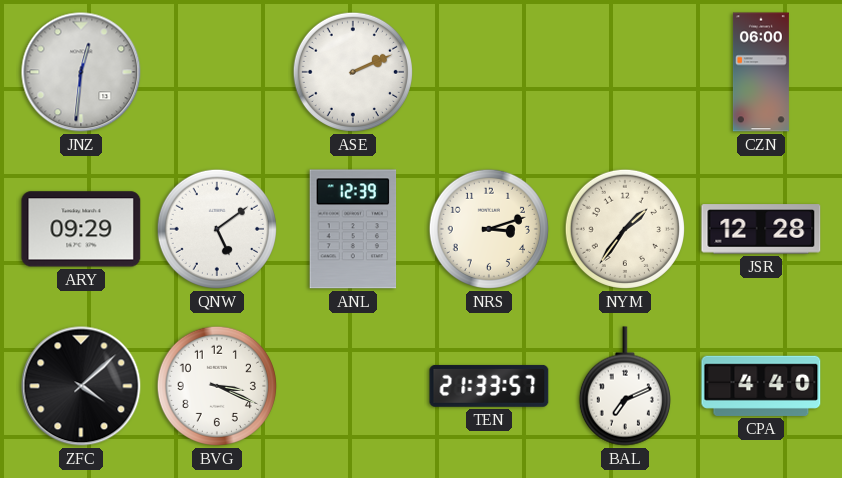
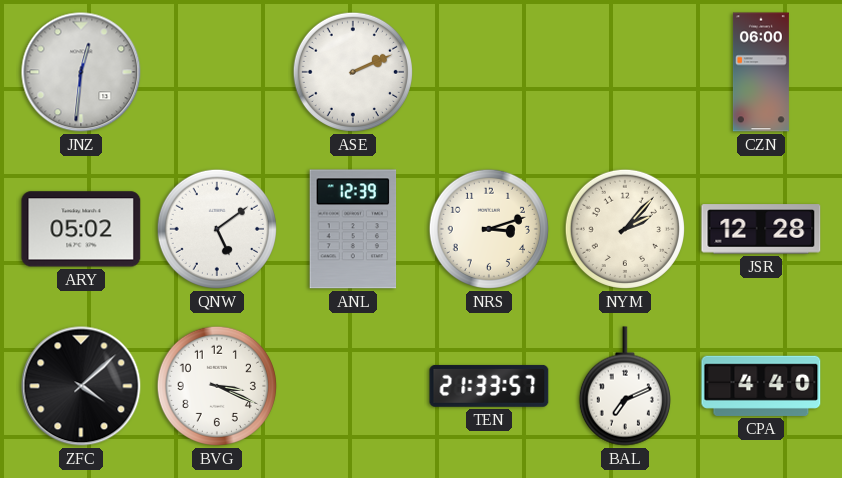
ARY: 09:29 -> 05:02 (81, 229)
NYM: 1:36 -> 2:07 (625, 229)
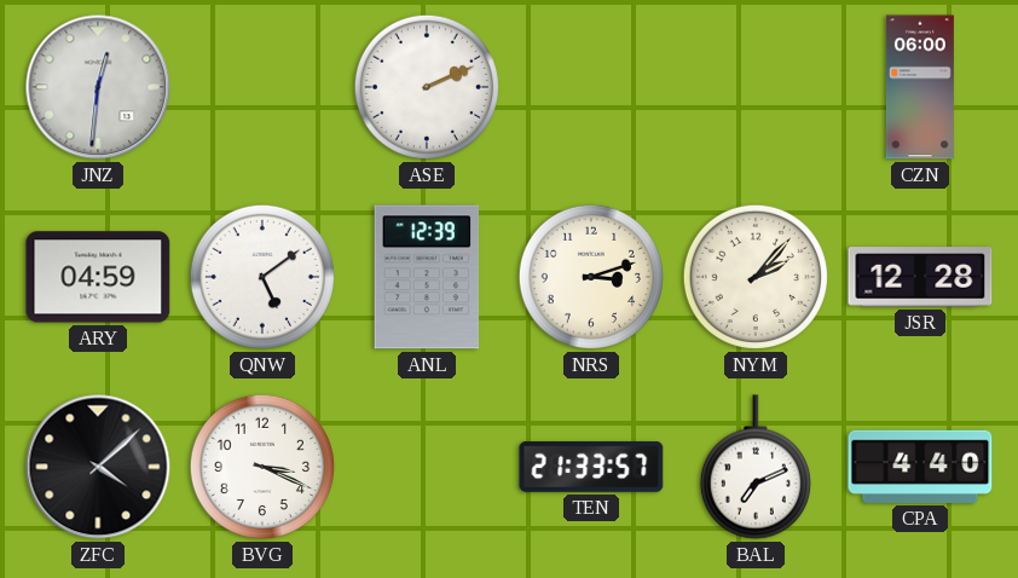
ARY: 05:02 -> 04:59 (98, 277)
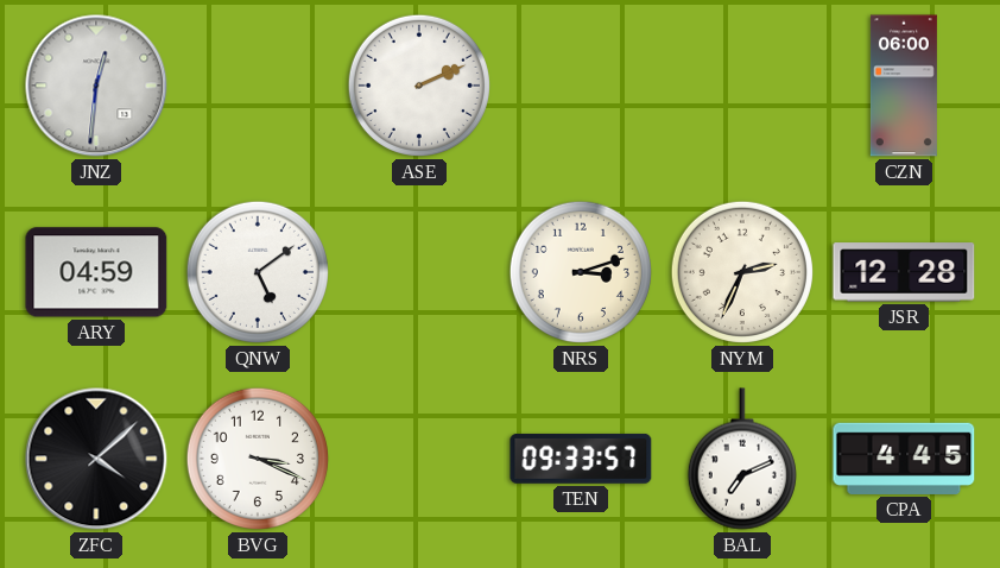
ANL: 12:39 -> none (427, 277)
NYM: 2:07 -> 2:34 (742, 272)
TEN: 21:33 -> 09:33 (581, 459)
CPA: 4:40 -> 4:45 (904, 459)
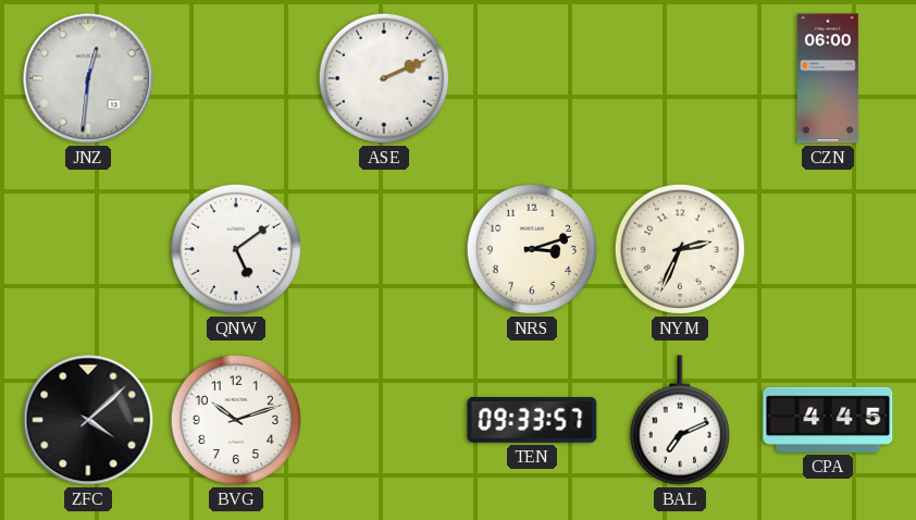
ARY: 04:59 -> none (96, 272)
JSR: 12:28 -> none (904, 272)
BVG: 3:19 -> 10:12 (236, 420)
